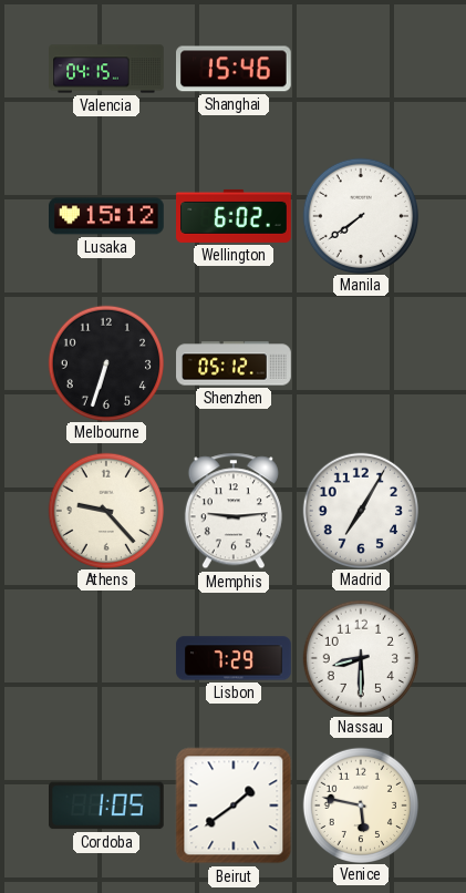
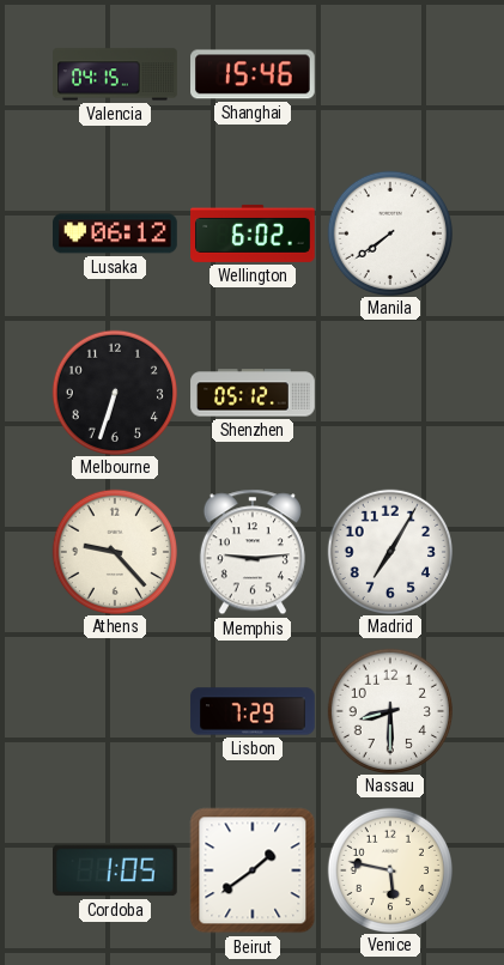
Lusaka: 15:12 -> 06:12 (116, 233)
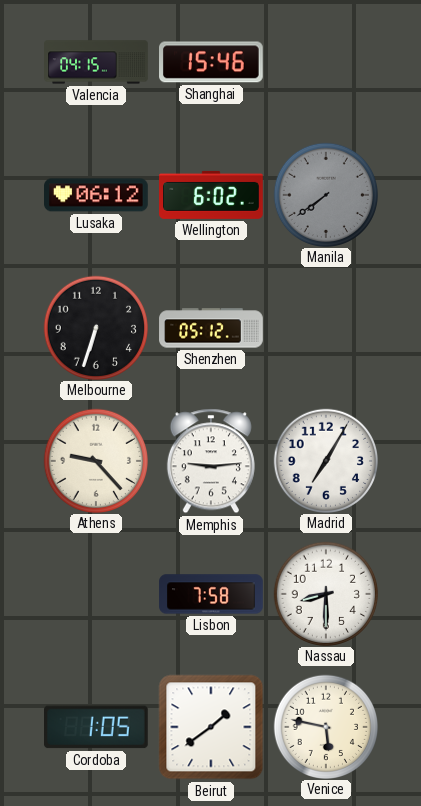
Manila dial: white -> grey (325, 194)
Lisbon: 7:29 -> 7:58 (211, 594)
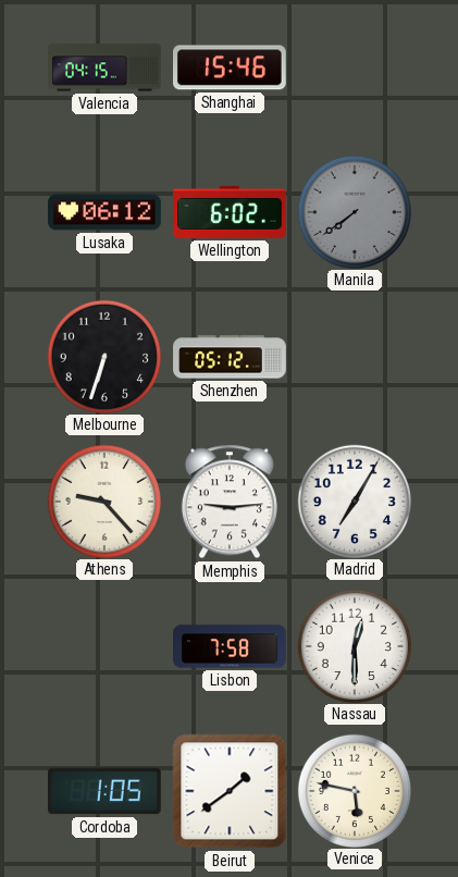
Nassau: 8:30 -> 12:30 (354, 645)
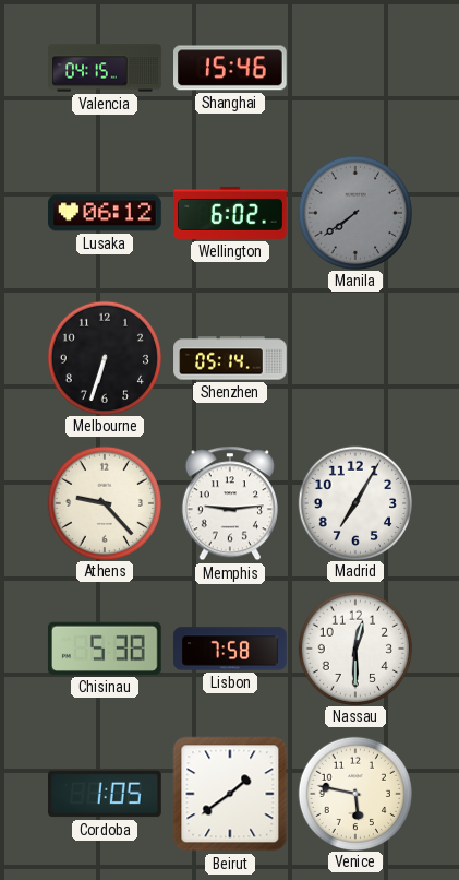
Shenzhen: 05:12 -> 05:14 (230, 358)
Chisinau: none -> 5:38 (105, 649)
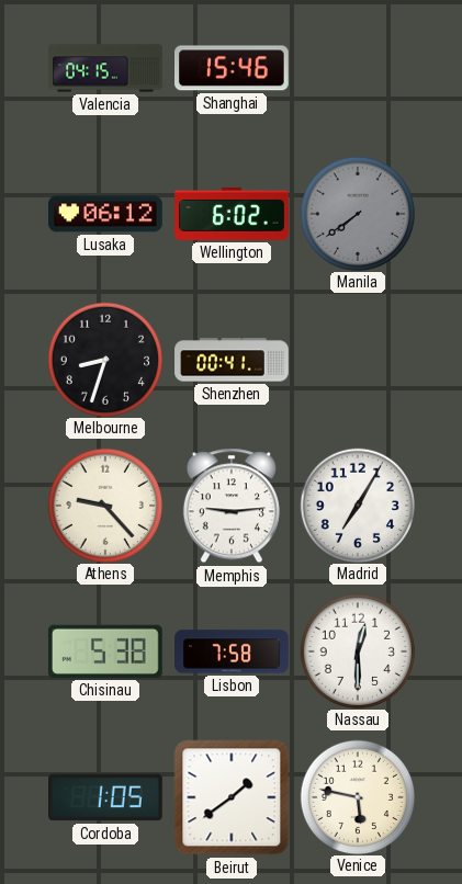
Melbourne: 6:33 -> 8:33 (104, 359)
Shenzhen: 05:14 -> 00:41 (232, 360)
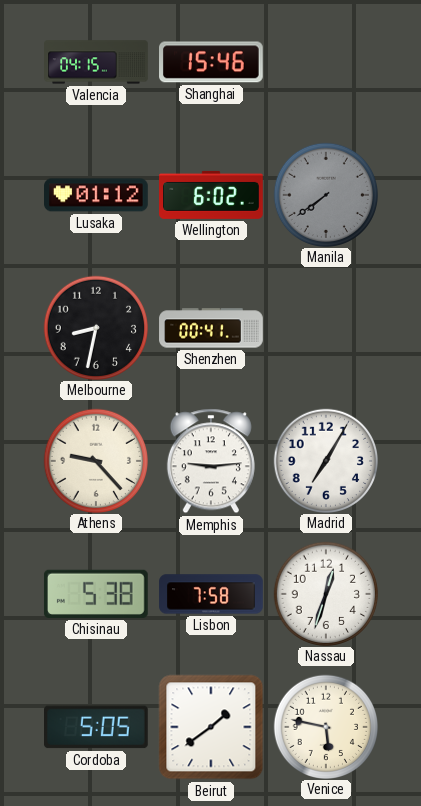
Lusaka: 06:12 -> 01:12 (97, 195)
Melbourne: 8:33 -> 8:32 (95, 327)
Nassau: 12:30 -> 12:33 (325, 593)
Cordoba: 1:05 -> 5:05 (97, 727)
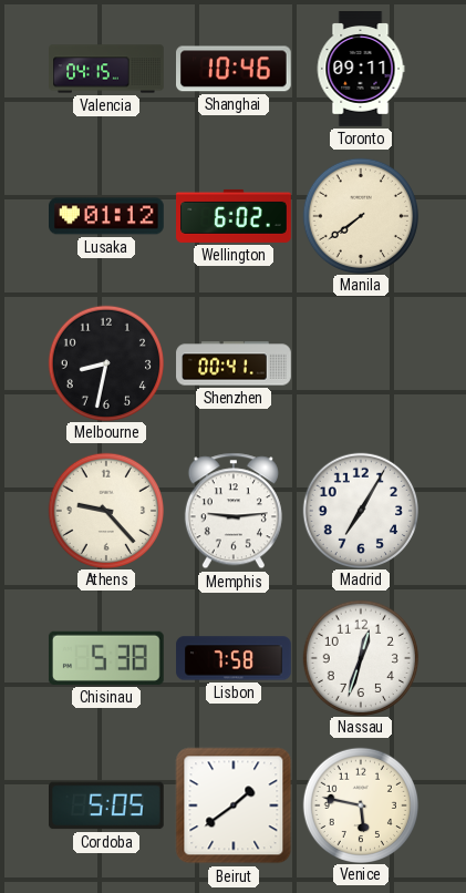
Shanghai: 15:46 -> 10:46 (235, 69)
Toronto: none -> 09:11 (361, 69)
Manila dial: grey -> cream (360, 215)
